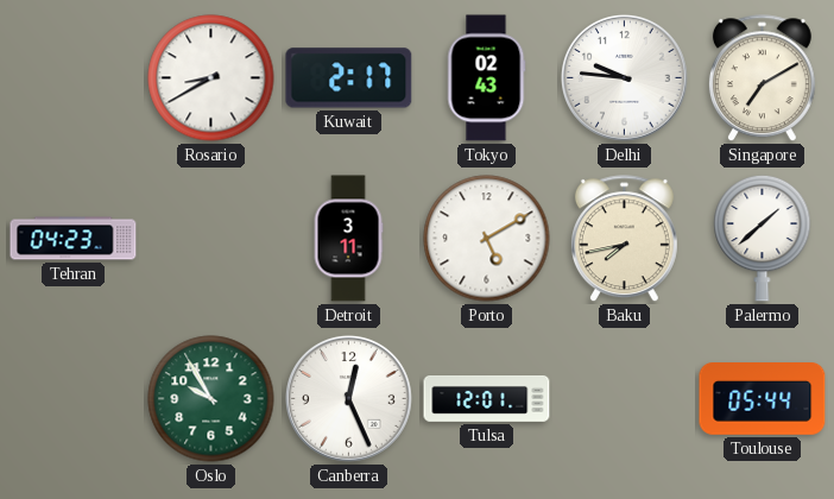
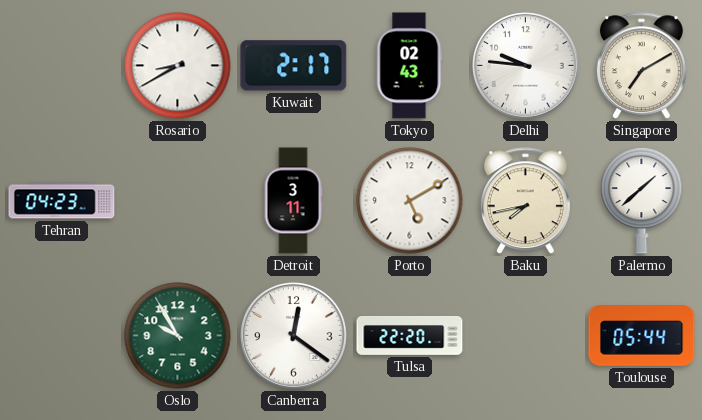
Canberra: 12:26 -> 12:21 (294, 336)
Tulsa: 12:01 -> 22:20 (410, 336)
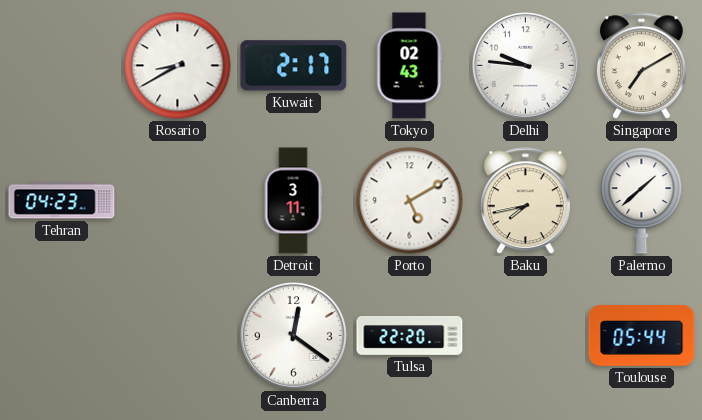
Oslo: 9:55 -> none (178, 336)
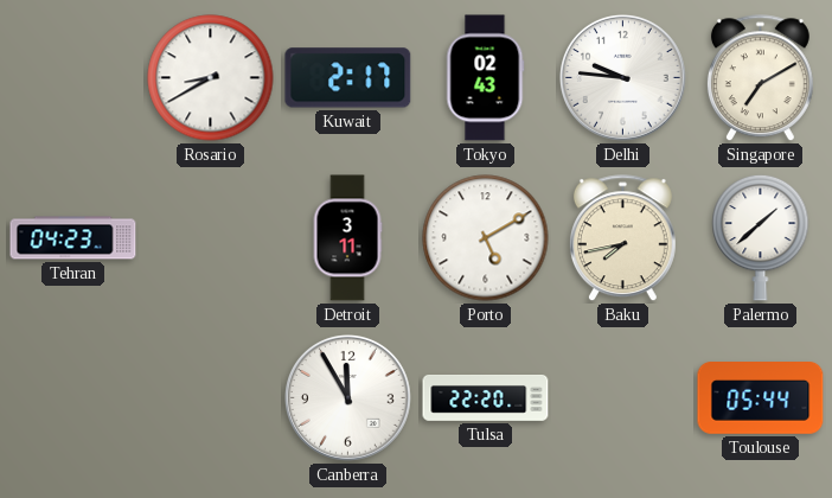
Canberra: 12:21 -> 11:55 (348, 398)
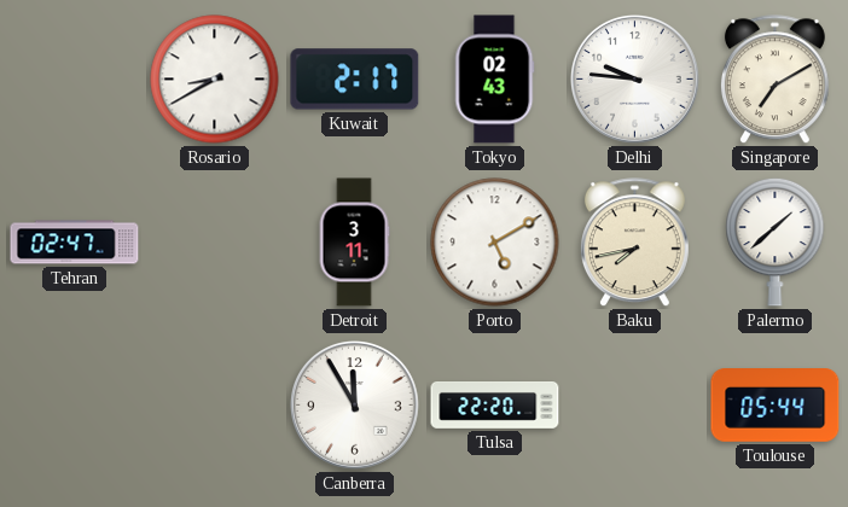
Tehran: 04:23 -> 02:47 (75, 243)
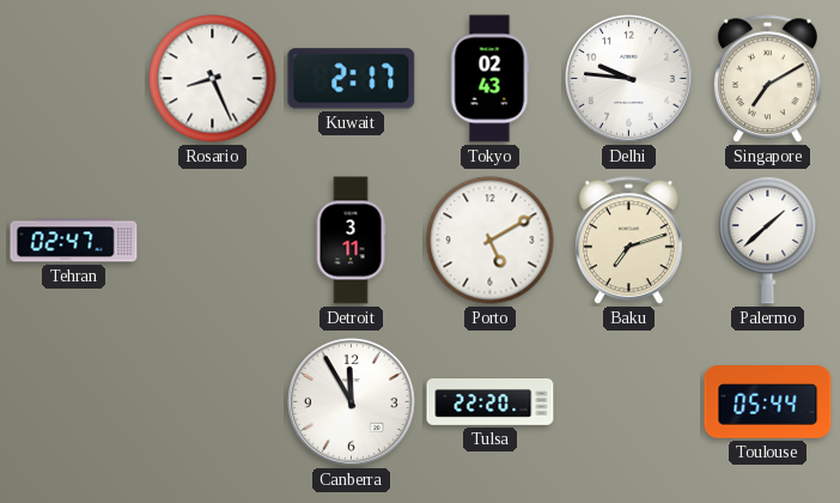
Rosario: 8:40 -> 8:26 (213, 79)
Baku: 7:43 -> 7:12 (628, 241)
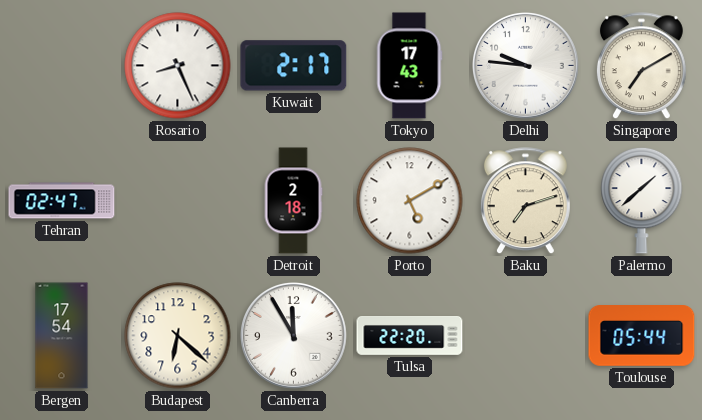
Tokyo: 02:43 -> 17:43 (410, 66)
Detroit: 3:11 -> 2:18 (293, 201)
Bergen: none -> 17:54 (62, 336)
Budapest: none -> 6:22 (178, 336)
